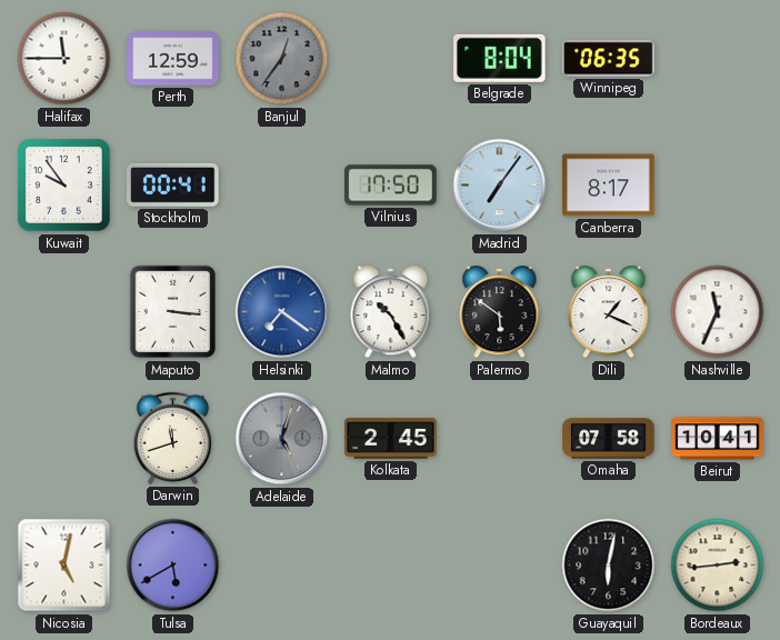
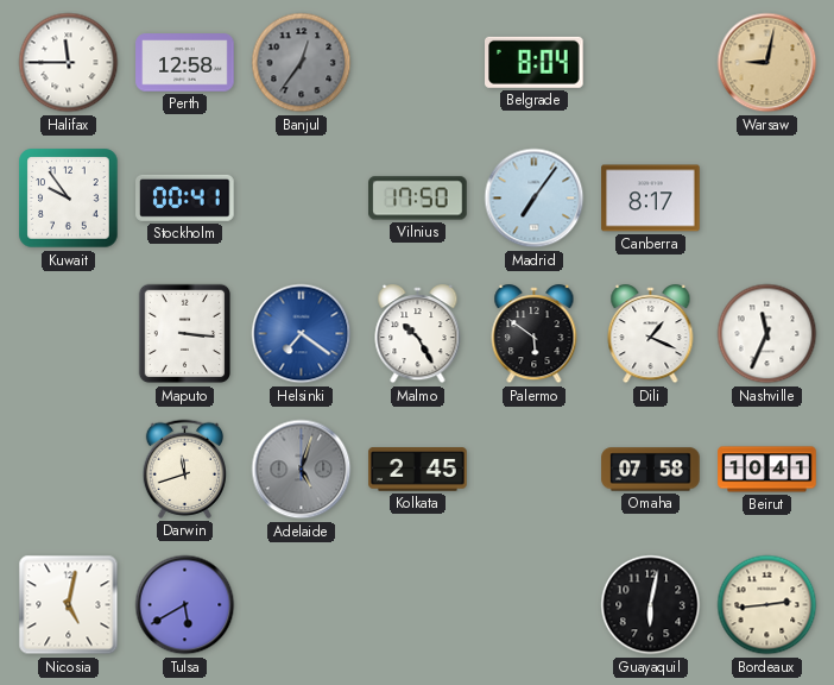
Perth: 12:59 -> 12:58 (185, 63)
Winnipeg: 06:35 -> none (609, 59)
Warsaw: none -> 9:02 (767, 63)
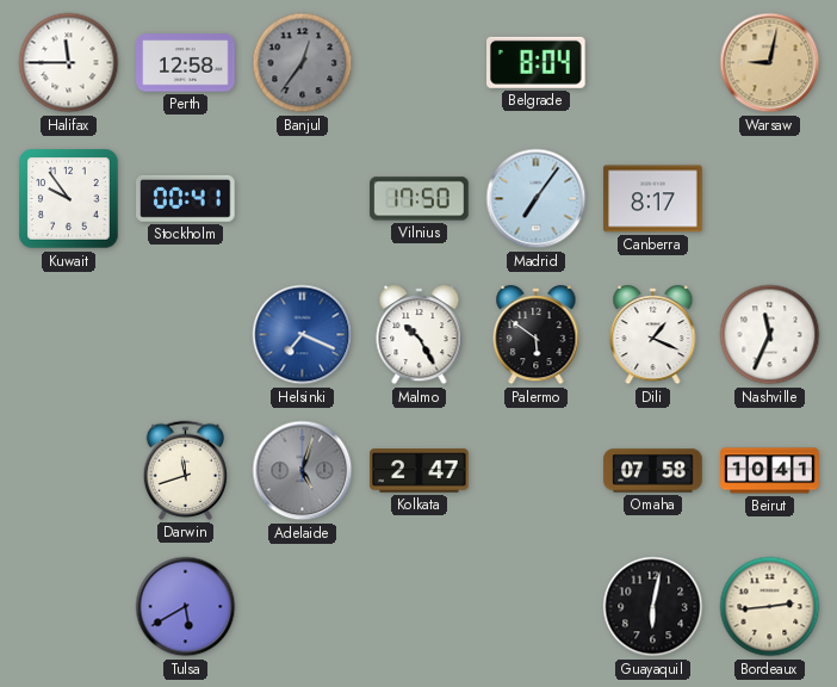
Maputo: 3:16 -> none (184, 334)
Helsinki: 7:21 -> 7:19 (303, 335)
Kolkata: 2:45 -> 2:47 (420, 471)
Nicosia: 5:02 -> none (69, 605)
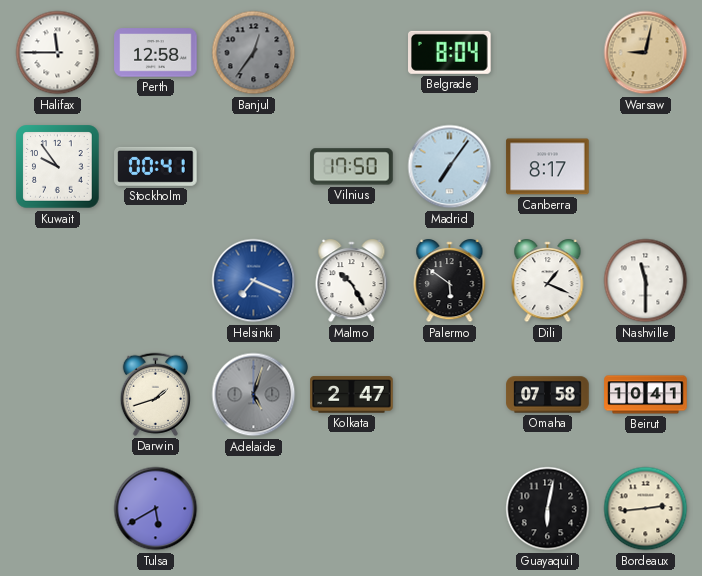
Nashville: 11:34 -> 11:30 (646, 281)
Darwin: 11:42 -> 1:42 (155, 394)
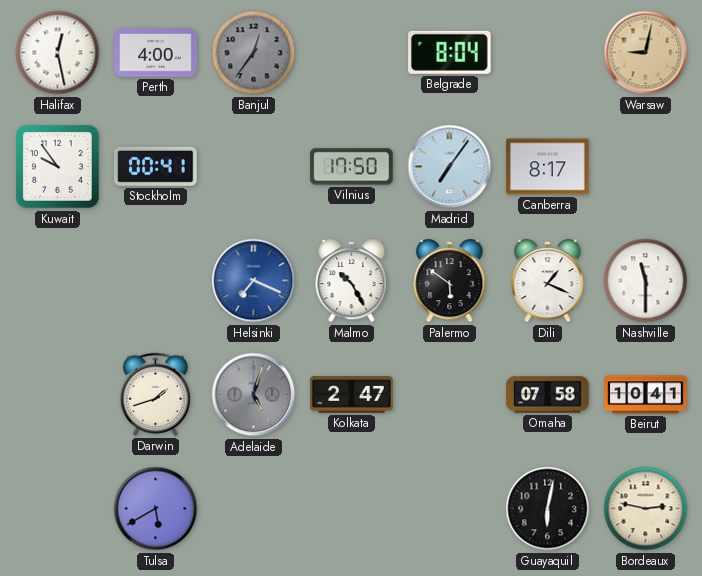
Halifax: 11:45 -> 12:28 (58, 53)
Perth: 12:58 -> 4:00 (156, 53)
Bordeaux: 2:44 -> 2:47 (646, 509)
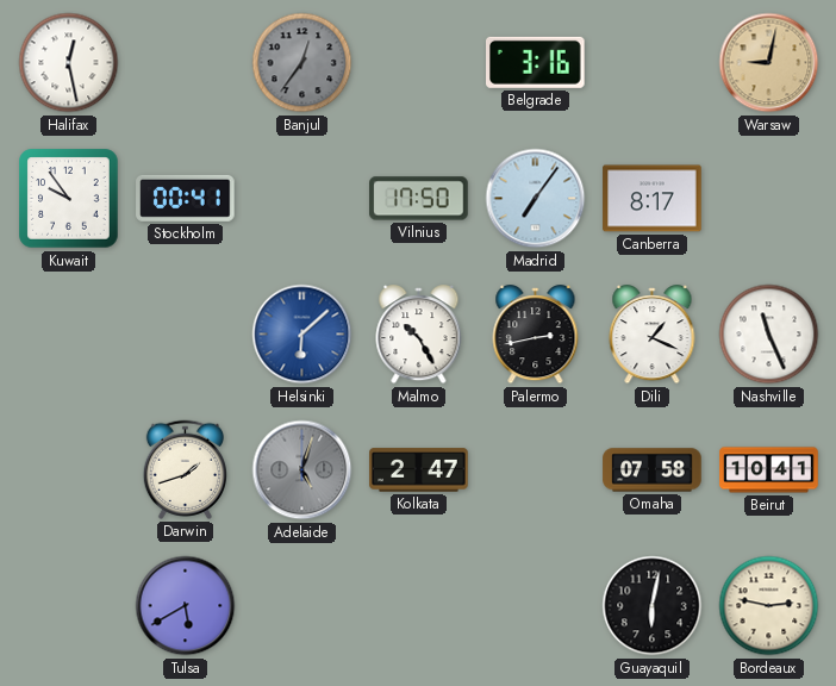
Perth: 4:00 -> none (156, 53)
Belgrade: 8:04 -> 3:16 (536, 62)
Helsinki: 7:19 -> 6:08 (302, 335)
Palermo: 5:51 -> 2:43 (536, 335)
Nashville: 11:30 -> 11:26 (769, 335)
